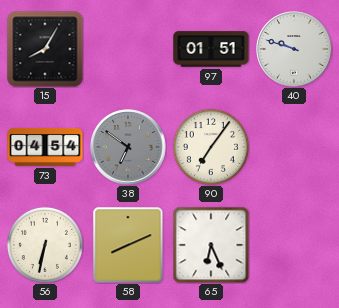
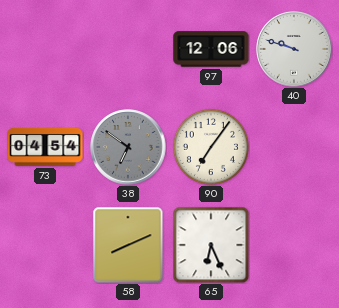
15: 8:05 -> none (45, 49)
97: 01:51 -> 12:06 (211, 49)
56: 6:32 -> none (45, 245)
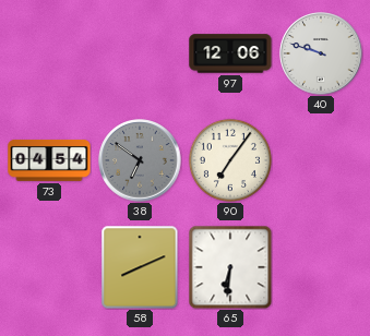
65: 6:26 -> 6:31 (230, 267)
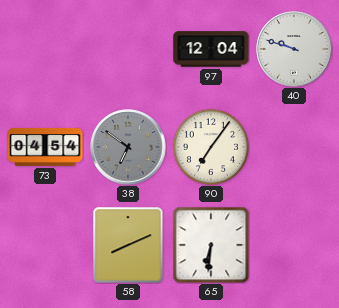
97: 12:06 -> 12:04 (211, 49)
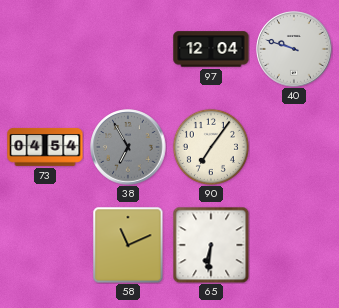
38: 6:51 -> 6:55 (128, 147)
58: 8:11 -> 11:11 (128, 245)
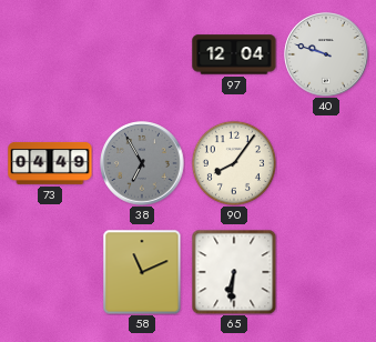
73: 04:54 -> 04:49 (50, 163)
90: 7:06 -> 8:06 (234, 163)
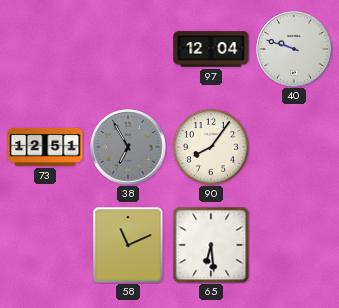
73: 04:49 -> 12:51 (45, 147)
65: 6:31 -> 6:29 (211, 245)
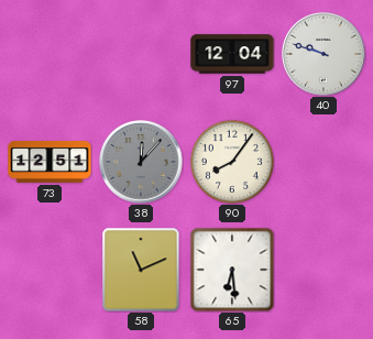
38: 6:55 -> 12:07 (141, 162)
